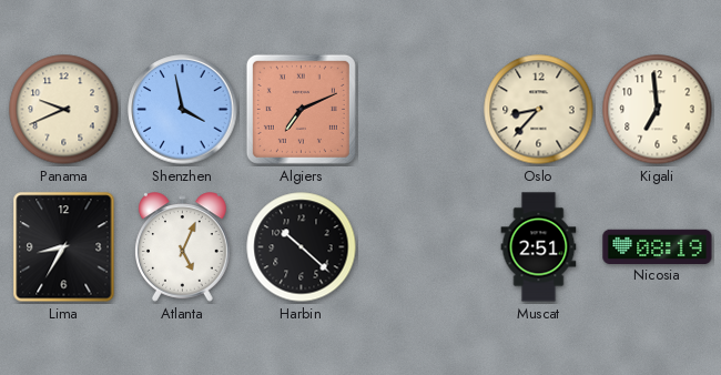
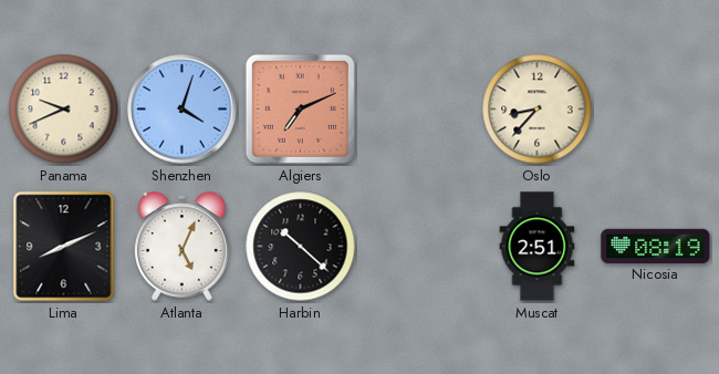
Shenzhen: 3:58 -> 4:03 (183, 110)
Kigali: 6:59 -> none (658, 110)
Lima: 8:35 -> 8:11 (64, 247)
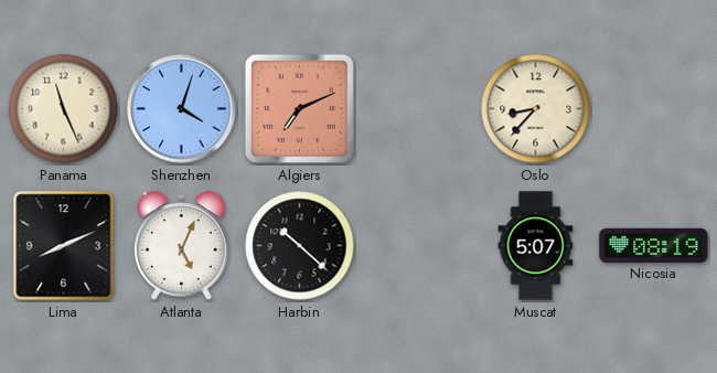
Panama: 9:41 -> 11:26 (64, 109)
Muscat: 2:51 -> 5:07 (536, 246)
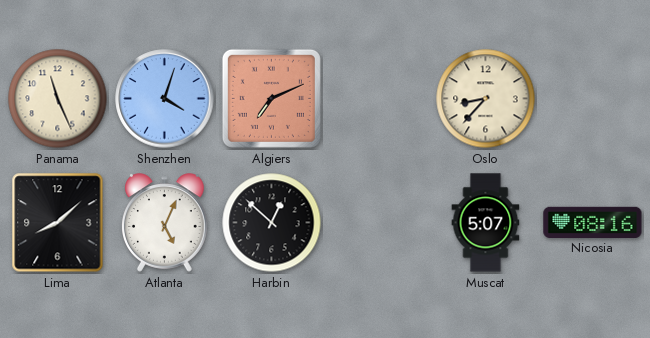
Lima: 8:11 -> 8:08 (58, 223)
Harbin: 10:22 -> 12:52 (272, 223)
Nicosia: 08:19 -> 08:16 (593, 222)
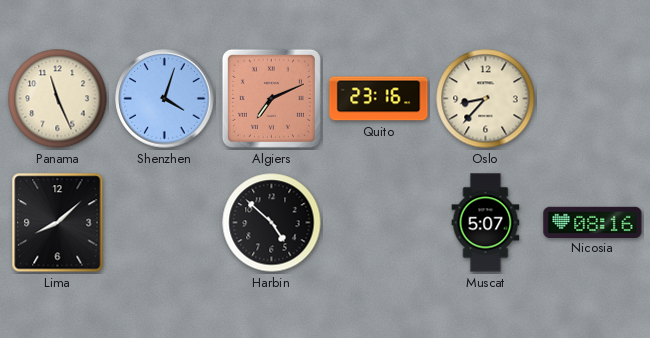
Quito: none -> 23:16 (379, 99)
Atlanta: 5:04 -> none (165, 223)
Harbin: 12:52 -> 4:52 (272, 223)
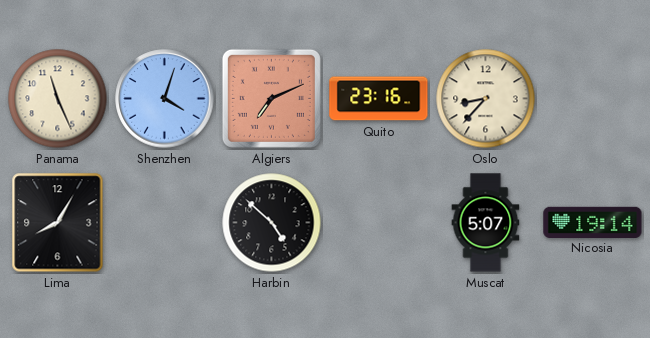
Lima: 8:08 -> 8:05 (58, 223)
Nicosia: 08:16 -> 19:14 (593, 222)
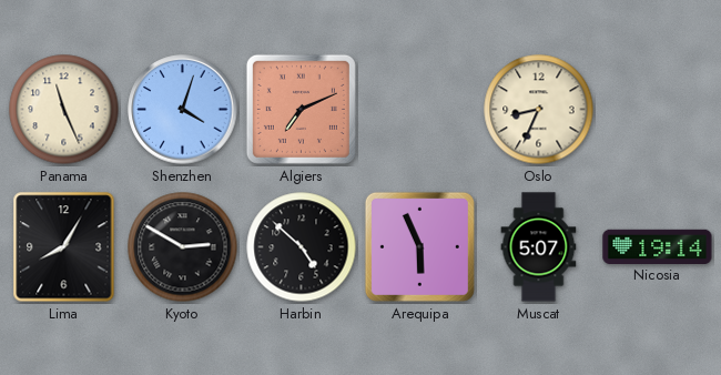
Quito: 23:16 -> none (379, 99)
Oslo: 8:37 -> 8:34 (539, 110)
Kyoto: none -> 2:50 (183, 247)
Arequipa: none -> 5:56 (419, 246)
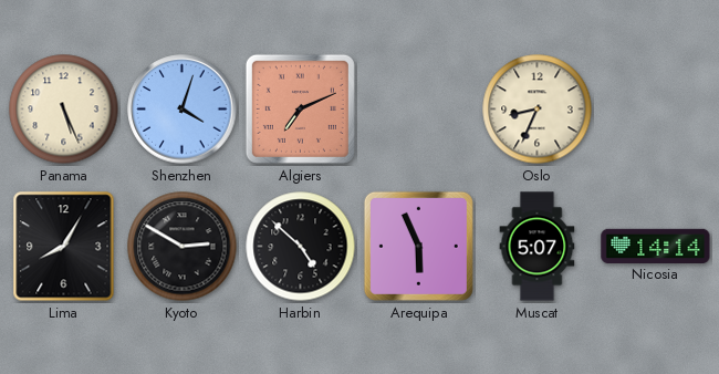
Panama: 11:26 -> 5:26 (64, 110)
Nicosia: 19:14 -> 14:14 (656, 246)
